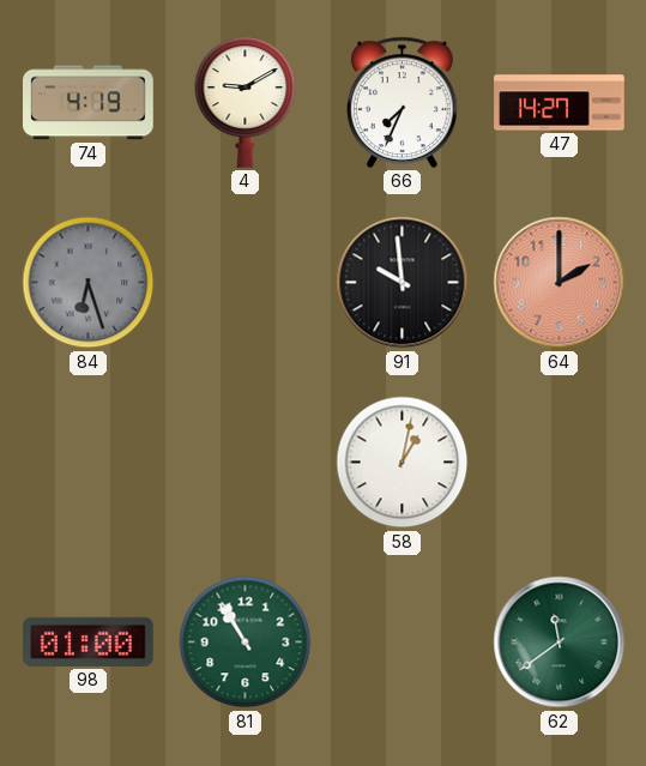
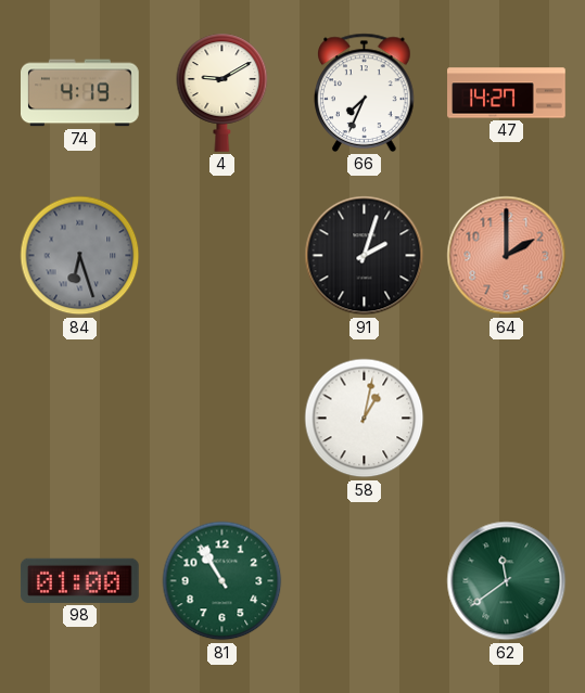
91: 9:59 -> 2:03 (365, 256)
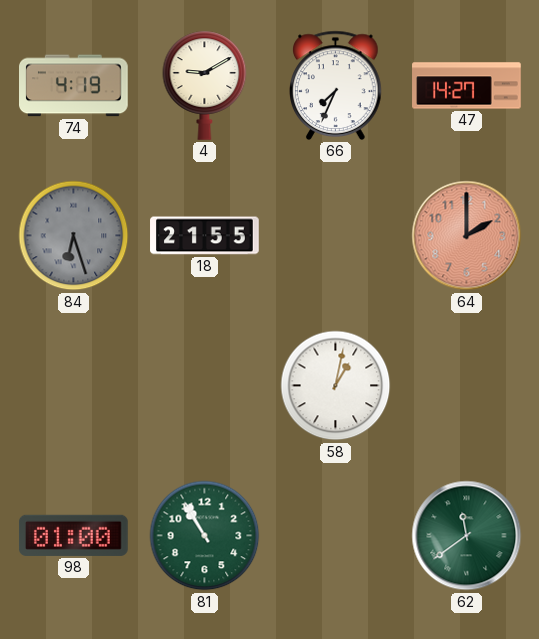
18: none -> 21:55 (205, 236)
91: 2:03 -> none (365, 256)
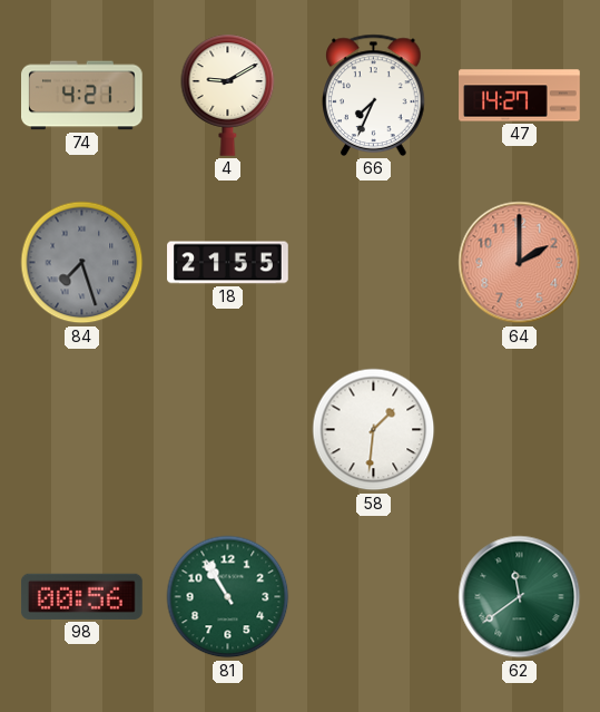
74: 4:19 -> 4:21 (82, 96)
84: 6:27 -> 7:27 (82, 263)
58: 1:02 -> 1:31 (374, 430)
98: 01:00 -> 00:56 (81, 596)
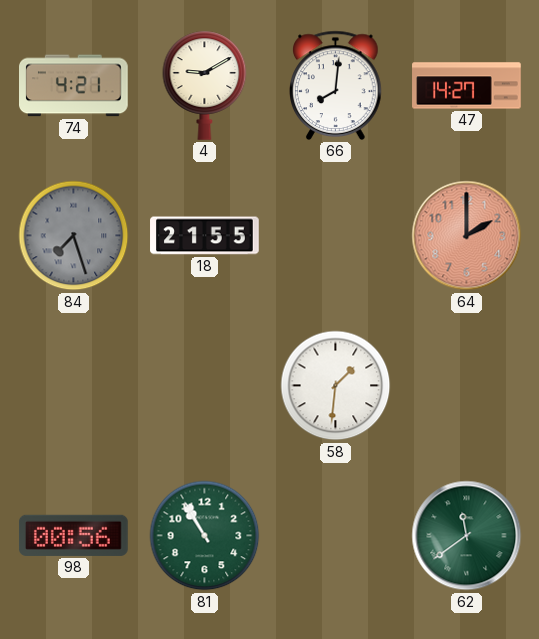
66: 7:34 -> 8:01 (336, 85)
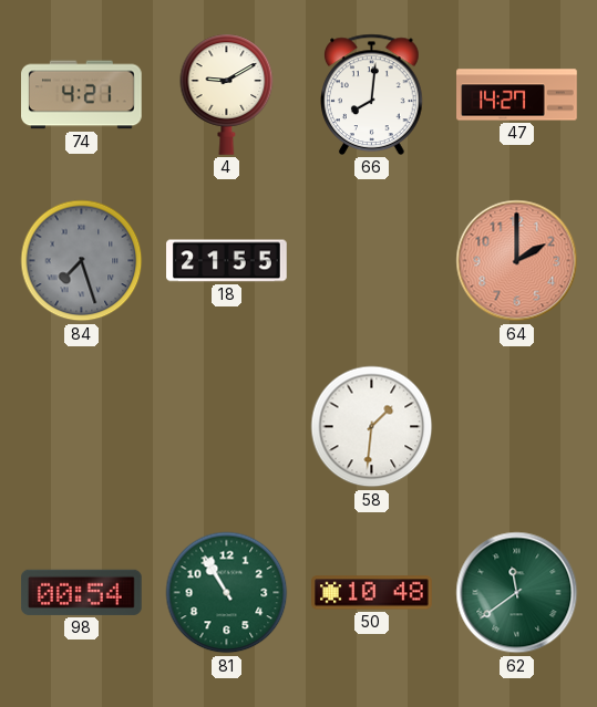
98: 00:56 -> 00:54 (81, 592)
50: none -> 10:48 (372, 593)
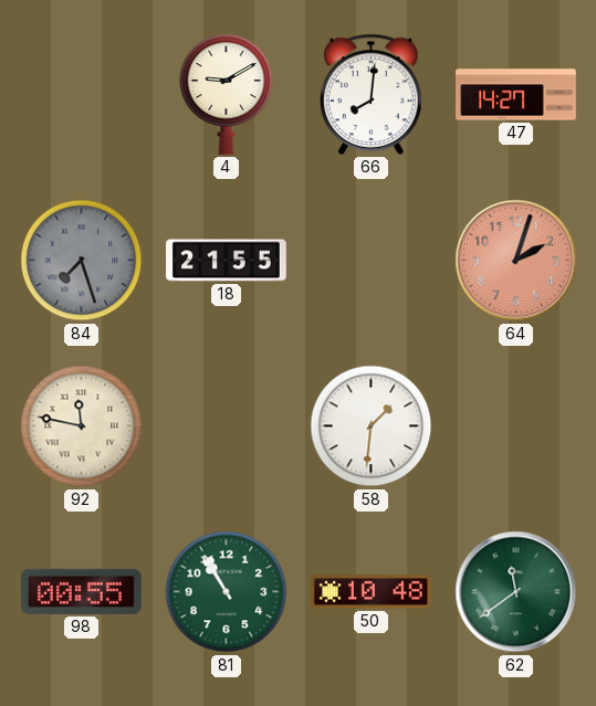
74: 4:21 -> none (82, 95)
64: 2:00 -> 2:03 (516, 261)
92: none -> 11:47 (82, 426)
98: 00:54 -> 00:55 (81, 591)
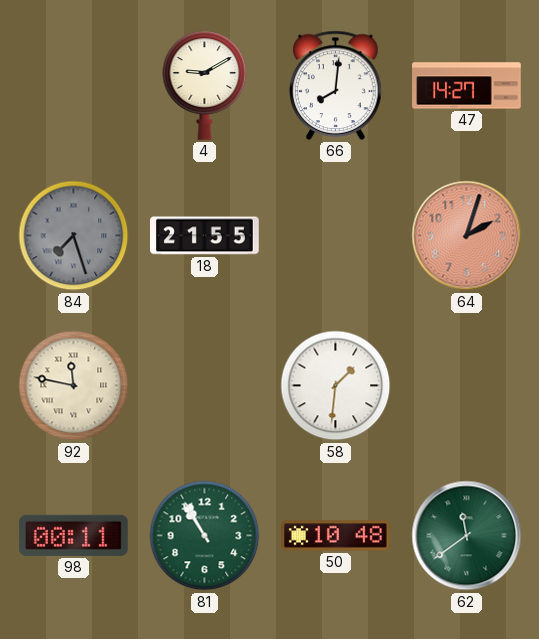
98: 00:55 -> 00:11 (73, 535)
